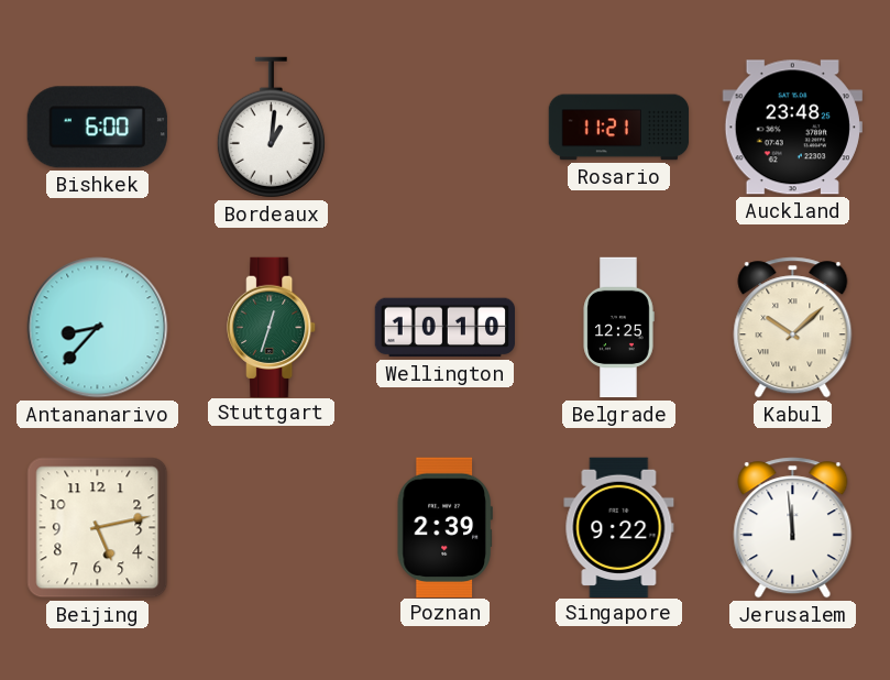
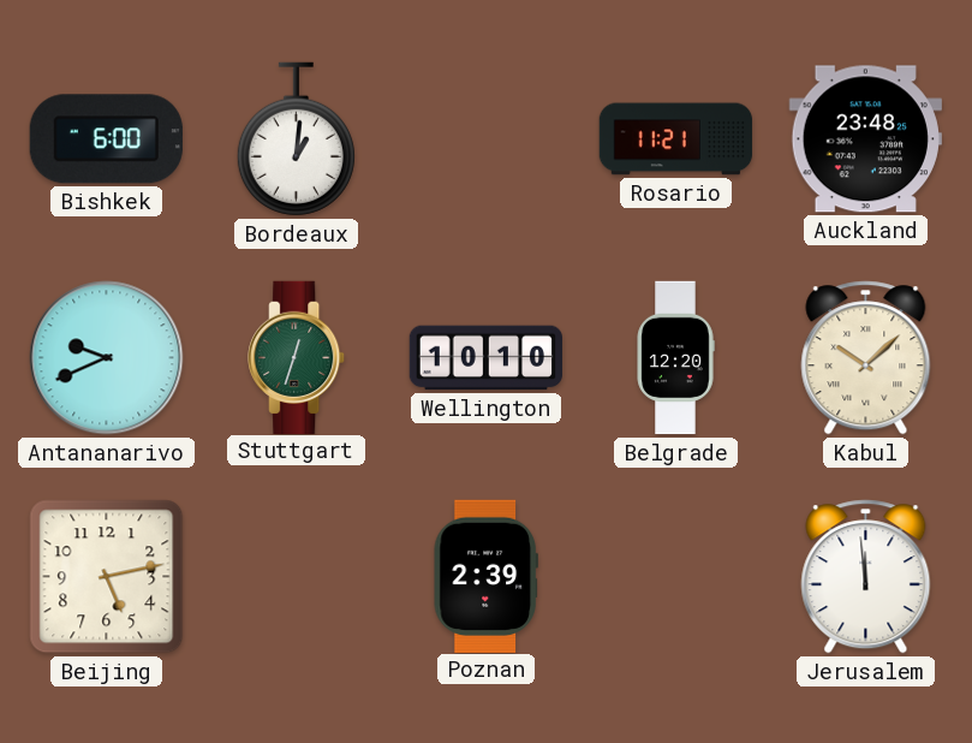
Antananarivo: 8:37 -> 9:41 (107, 358)
Belgrade: 12:25 -> 12:20 (675, 358)
Singapore: 9:22 -> none (619, 527)
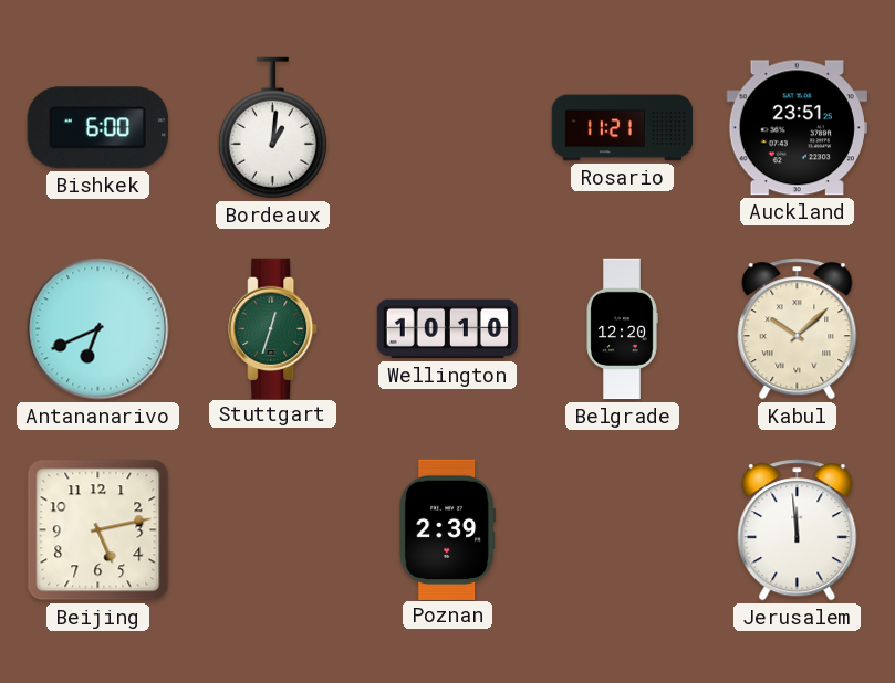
Auckland: 23:48 -> 23:51 (797, 128)
Antananarivo: 9:41 -> 6:41 (98, 329)
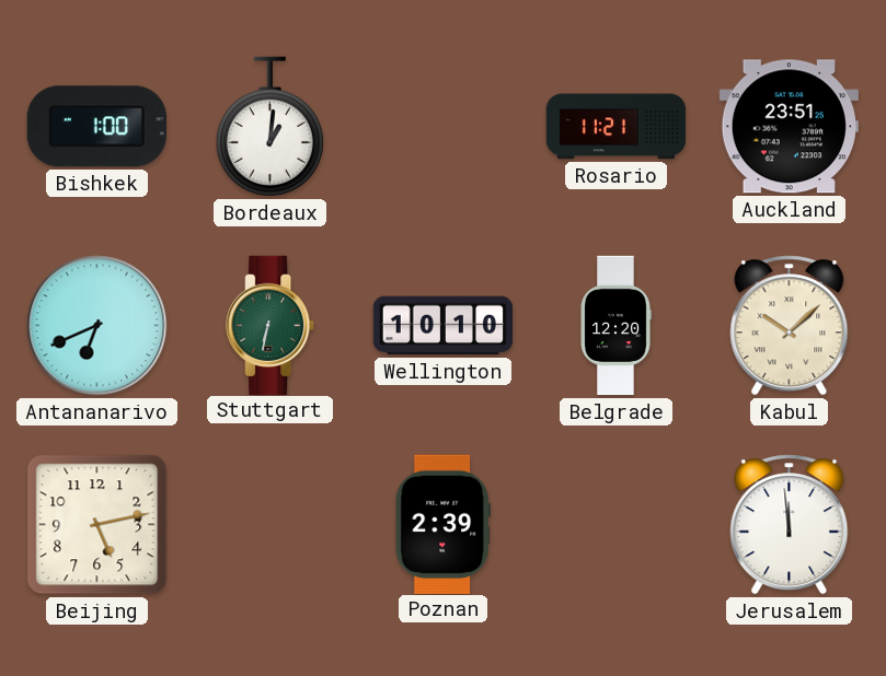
Bishkek: 6:00 -> 1:00 (96, 127)
Stuttgart: 12:33 -> 6:32 (271, 325)
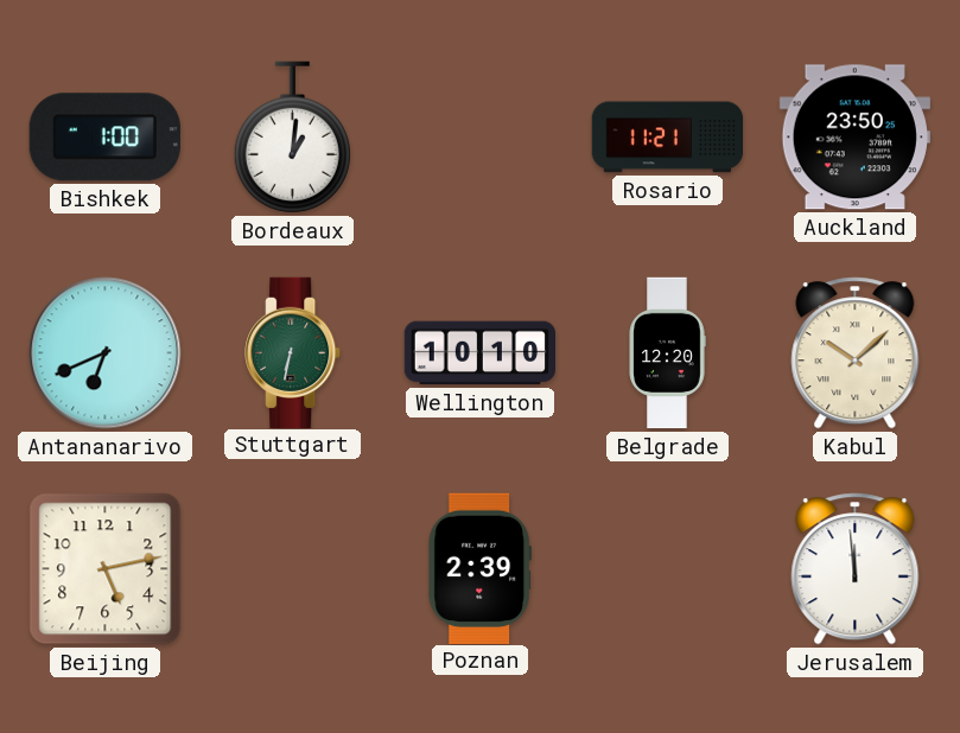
Auckland: 23:51 -> 23:50 (854, 138)
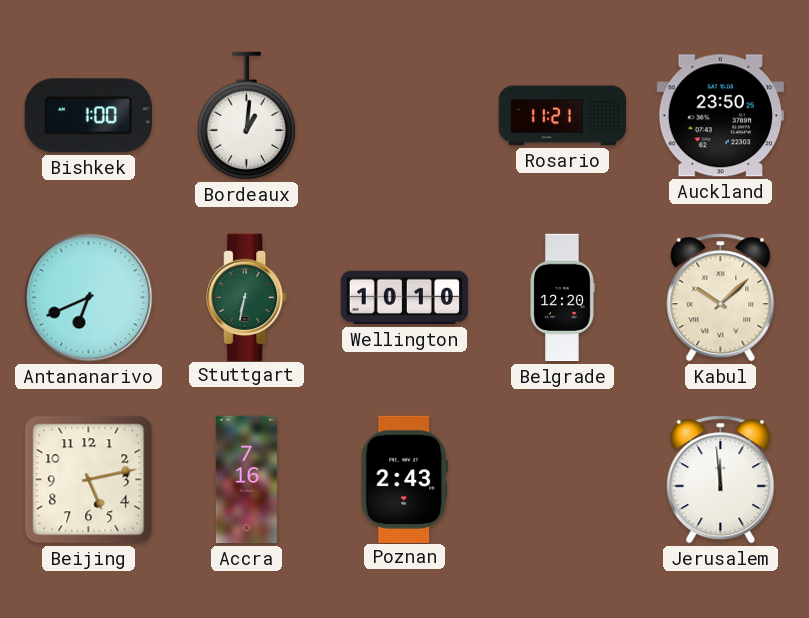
Accra: none -> 7:16 (246, 480)
Poznan: 2:39 -> 2:43 (404, 479)
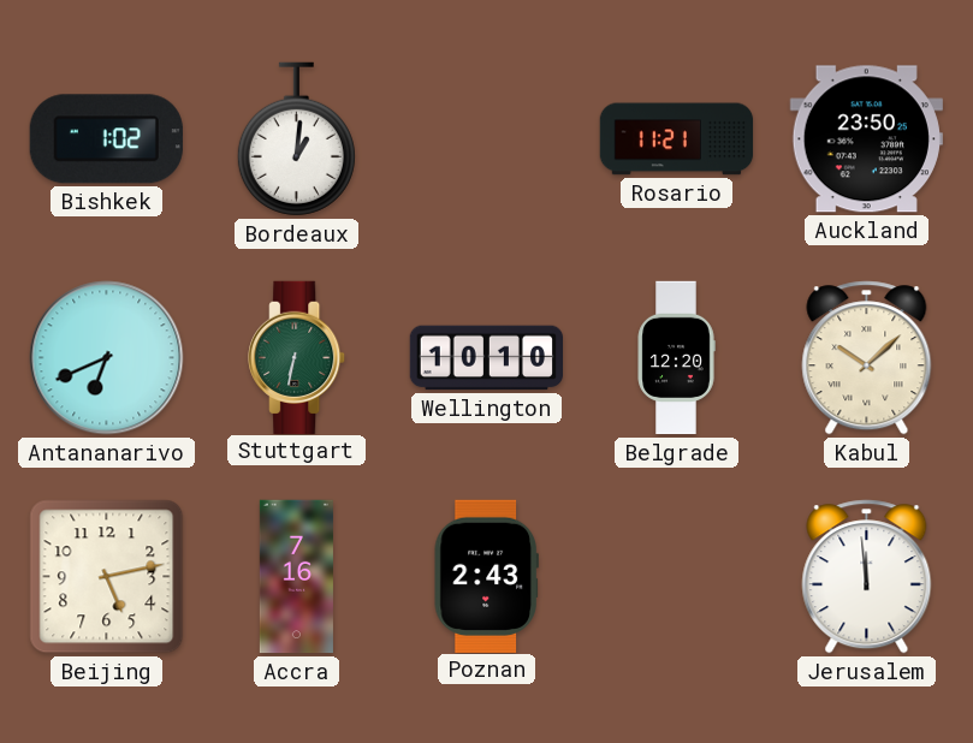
Bishkek: 1:00 -> 1:02 (106, 139)
